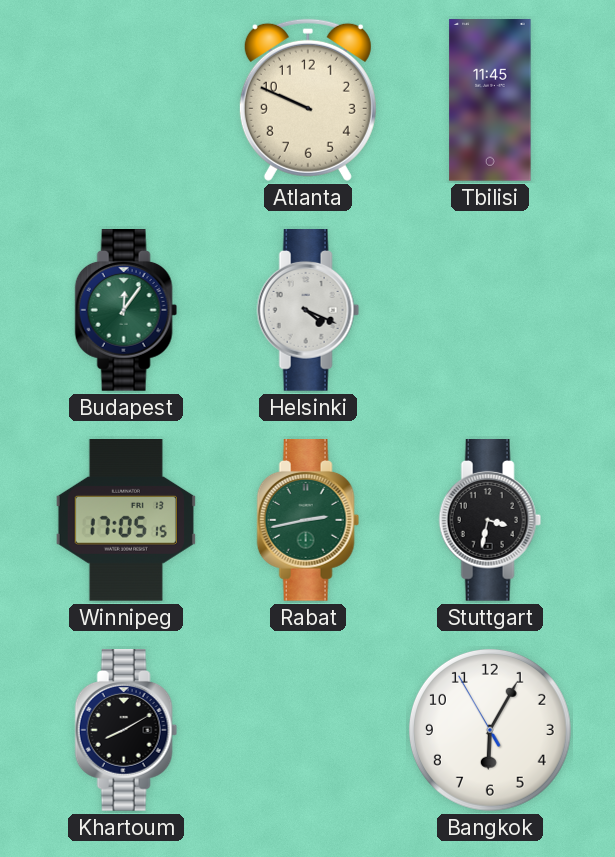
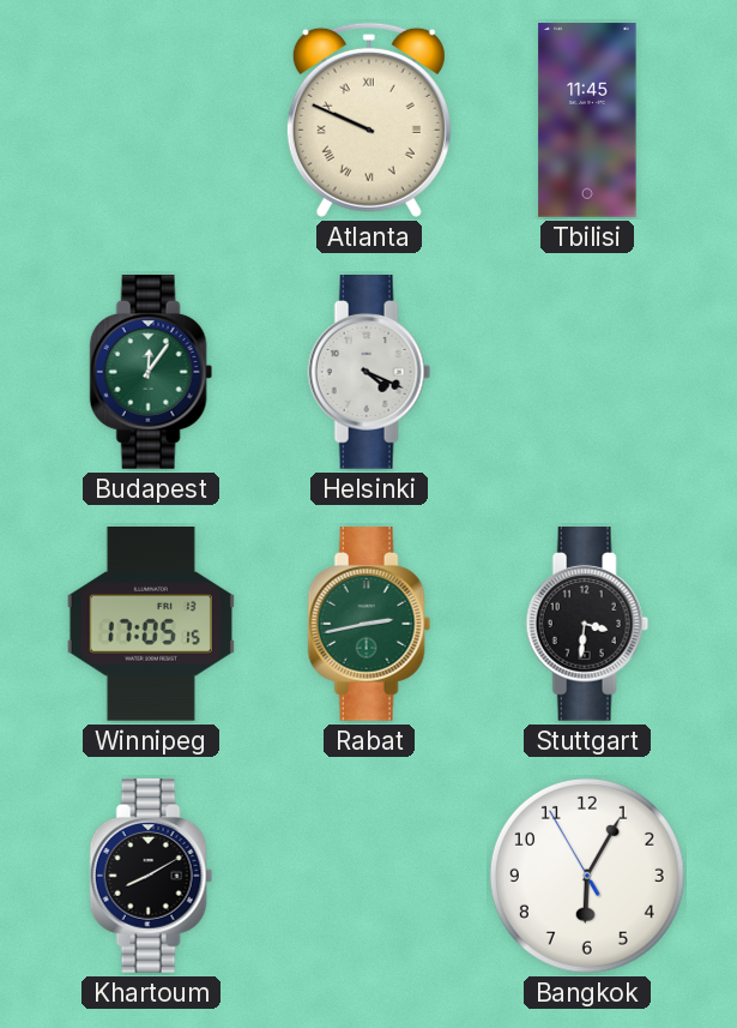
Atlanta numerals: Arabic -> Roman (369, 120)
Stuttgart: 3:32 -> 3:31 (587, 625)
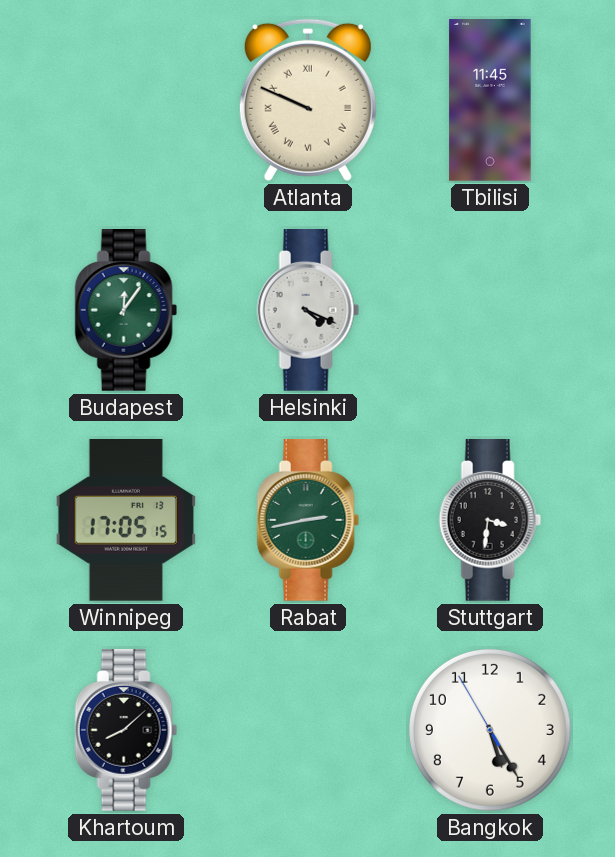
Khartoum: 8:10 -> 8:08 (126, 731)
Bangkok: 6:04 -> 5:24 (490, 730)
